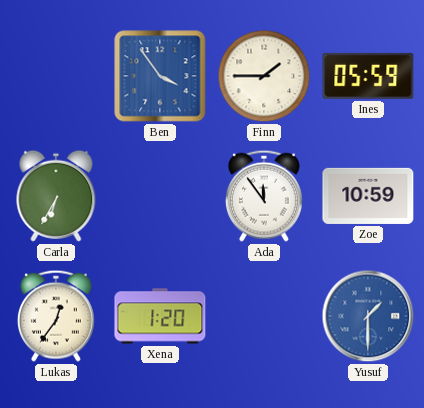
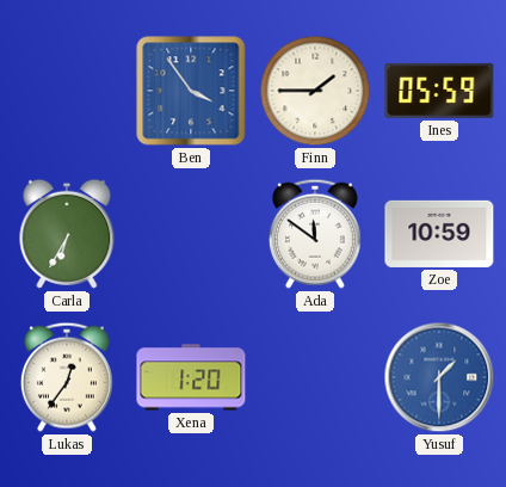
Ada: 11:54 -> 11:51 (315, 234)
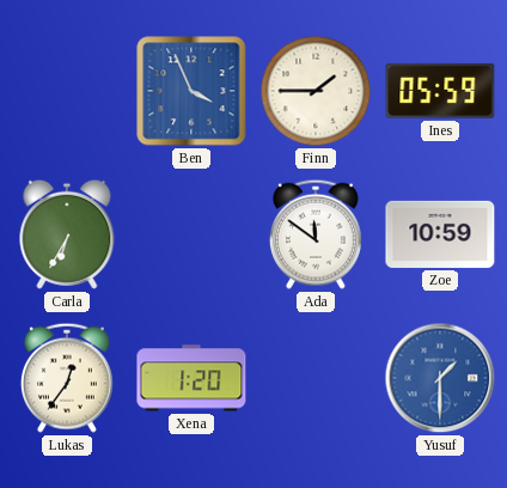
Ben: 3:54 -> 3:56 (191, 91)
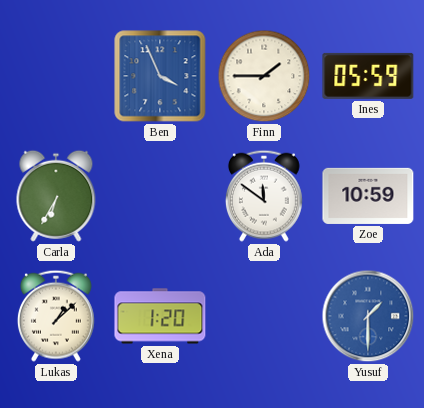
Lukas: 12:36 -> 1:08 (56, 316)
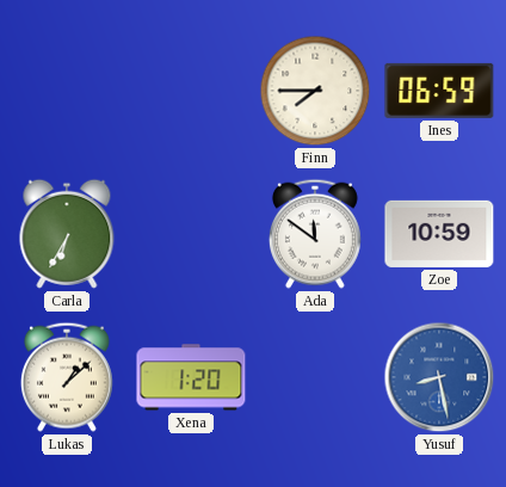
Ben: 3:56 -> none (160, 76)
Finn: 1:45 -> 7:45 (315, 91)
Ines: 05:59 -> 06:59 (439, 91)
Yusuf: 1:30 -> 8:28 (439, 377)
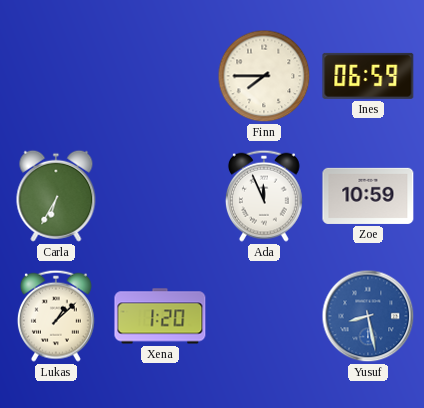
Ada: 11:51 -> 11:56 (264, 196)
